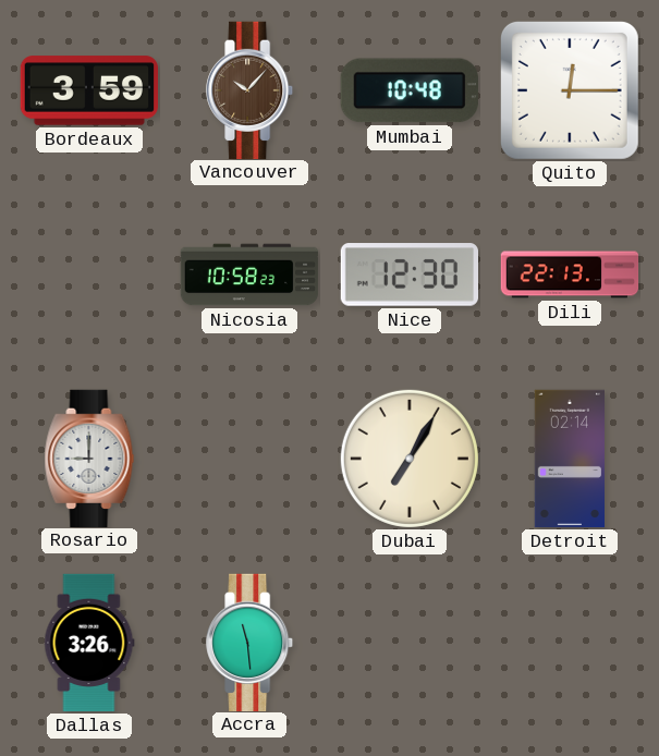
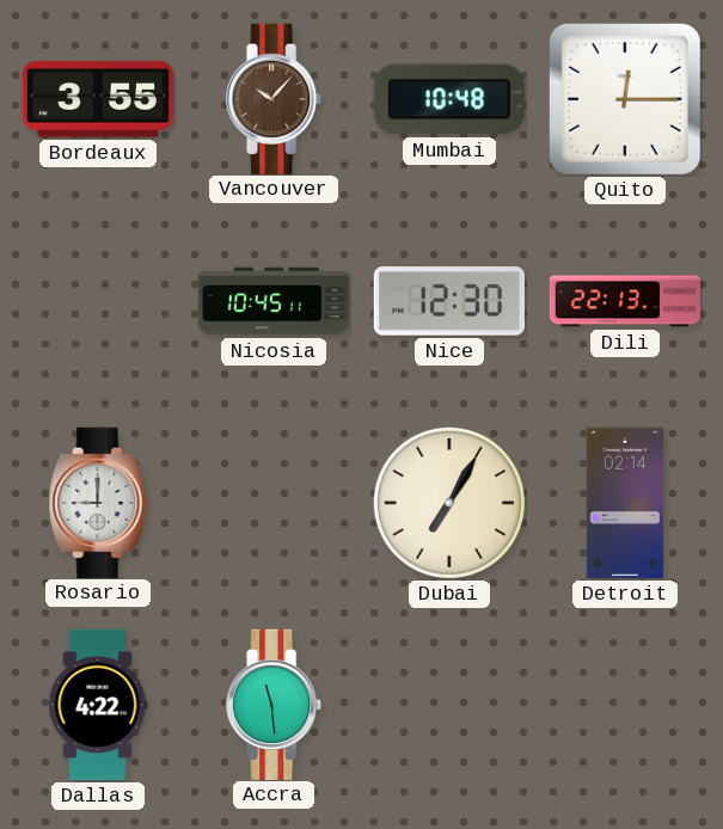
Bordeaux: 3:59 -> 3:55 (97, 99)
Nicosia: 10:58 -> 10:45 (274, 301)
Dallas: 3:26 -> 4:22 (98, 705)
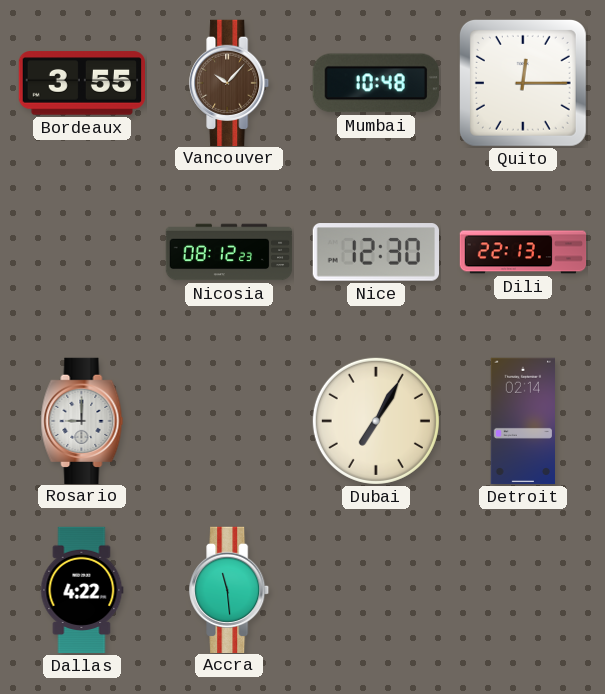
Nicosia: 10:45 -> 08:12 (229, 252)
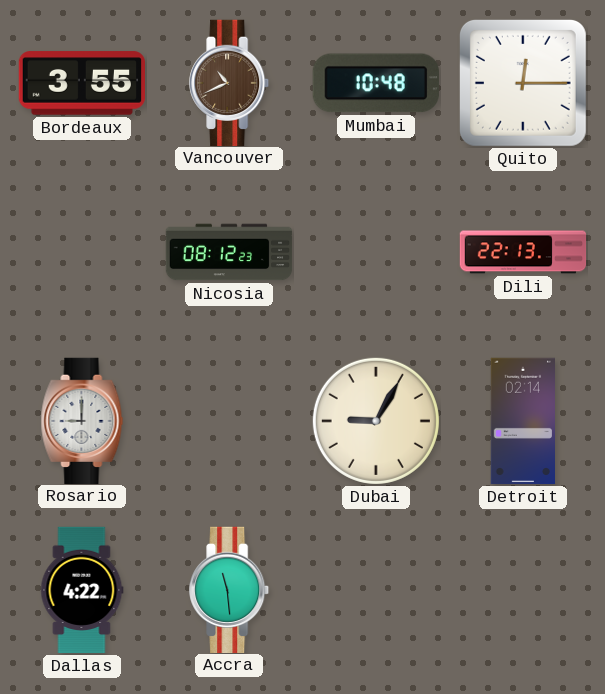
Vancouver: 10:07 -> 10:41 (230, 82)
Nice: 12:30 -> none (375, 252)
Dubai: 7:05 -> 9:05 (376, 421)
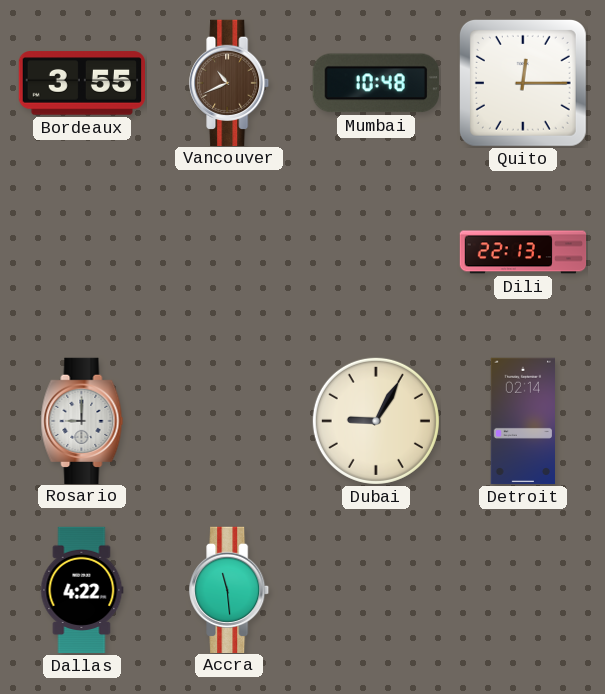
Nicosia: 08:12 -> none (229, 252)
